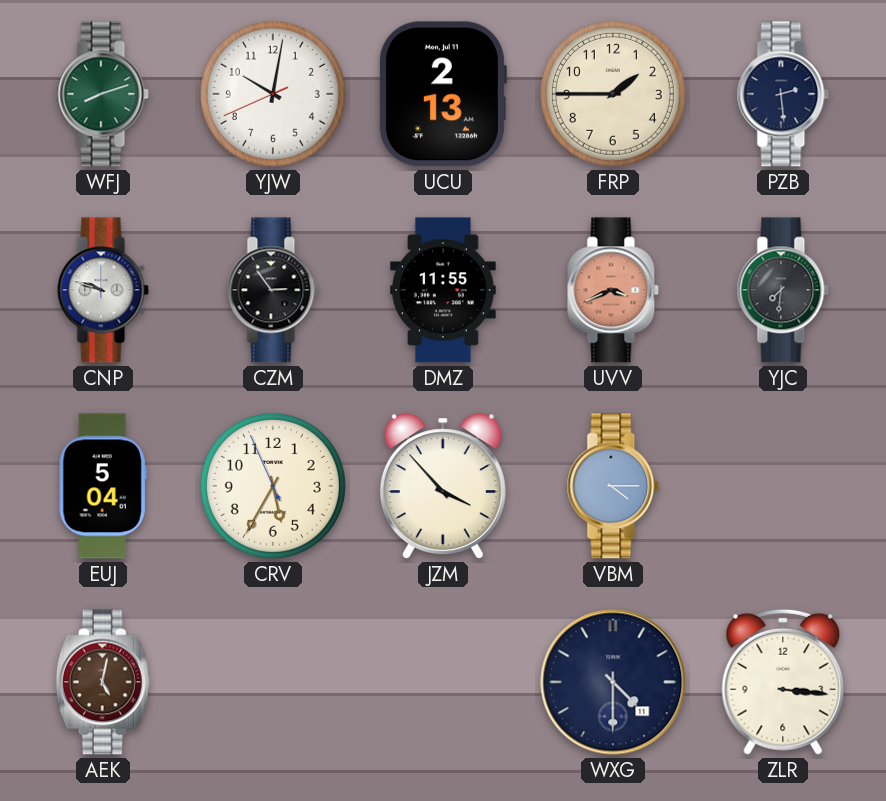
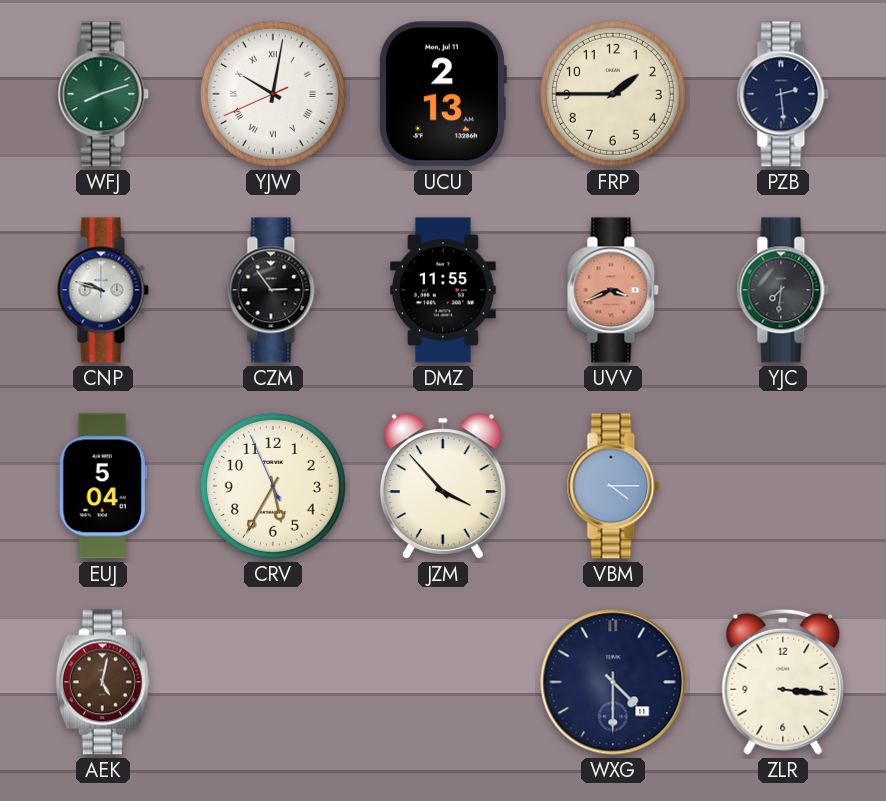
YJW numerals: Arabic -> Roman (273, 94)
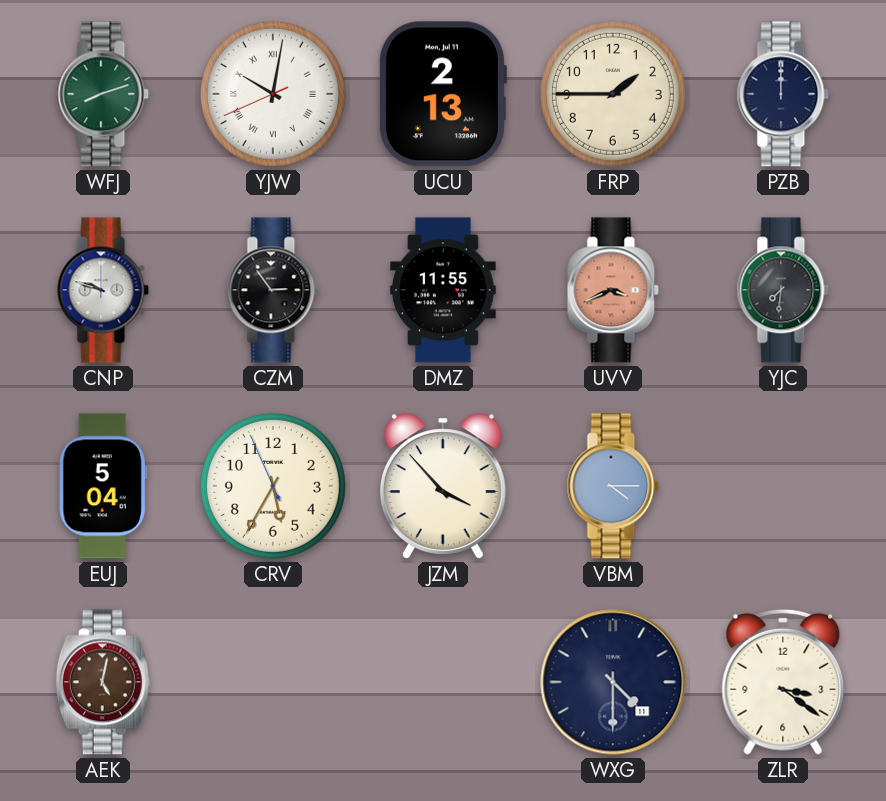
PZB: 2:29 -> 12:00 (783, 94)
ZLR: 3:16 -> 3:21 (783, 682)
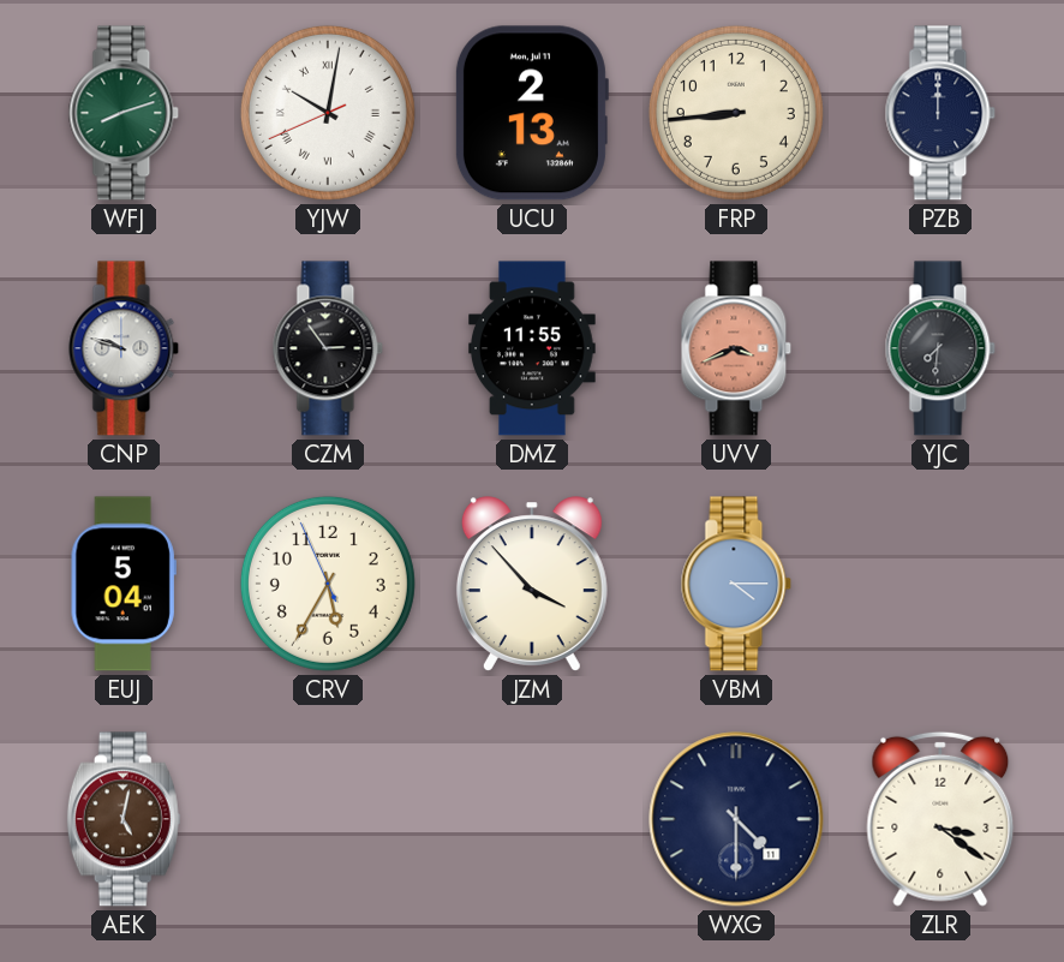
FRP: 1:45 -> 8:44 (736, 113)
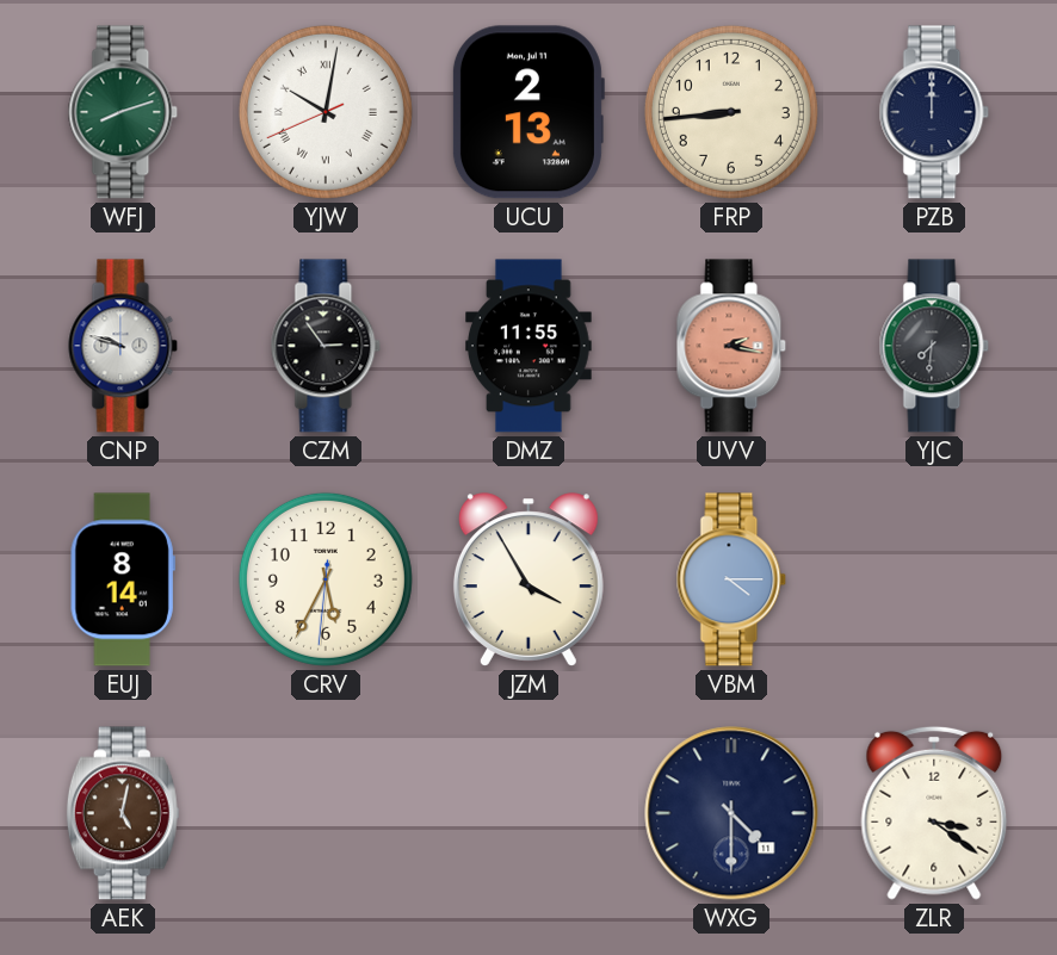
UVV: 3:41 -> 2:17 (731, 346)
EUJ: 5:04 -> 8:14 (123, 579)
CRV: 5:34:56 -> 5:34:31 (326, 579)
JZM: 3:53 -> 3:55 (528, 579)
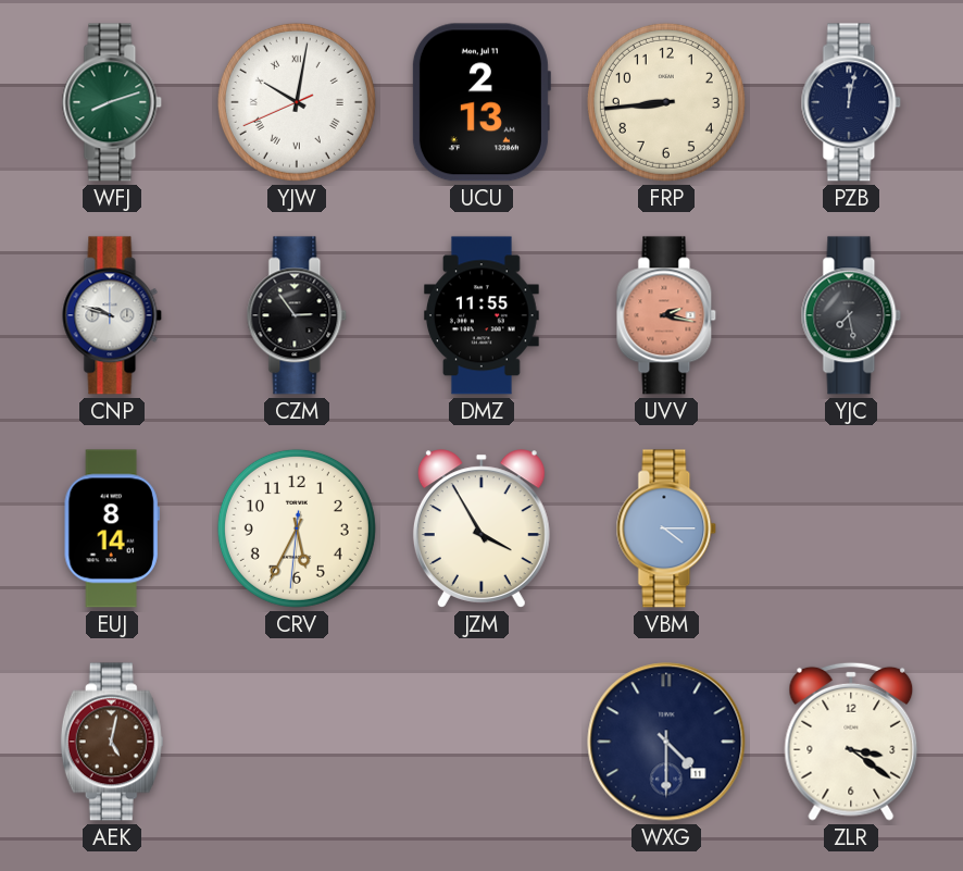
PZB: 12:00 -> 12:02 (851, 102)
YJC: 7:31 -> 7:28 (851, 315)
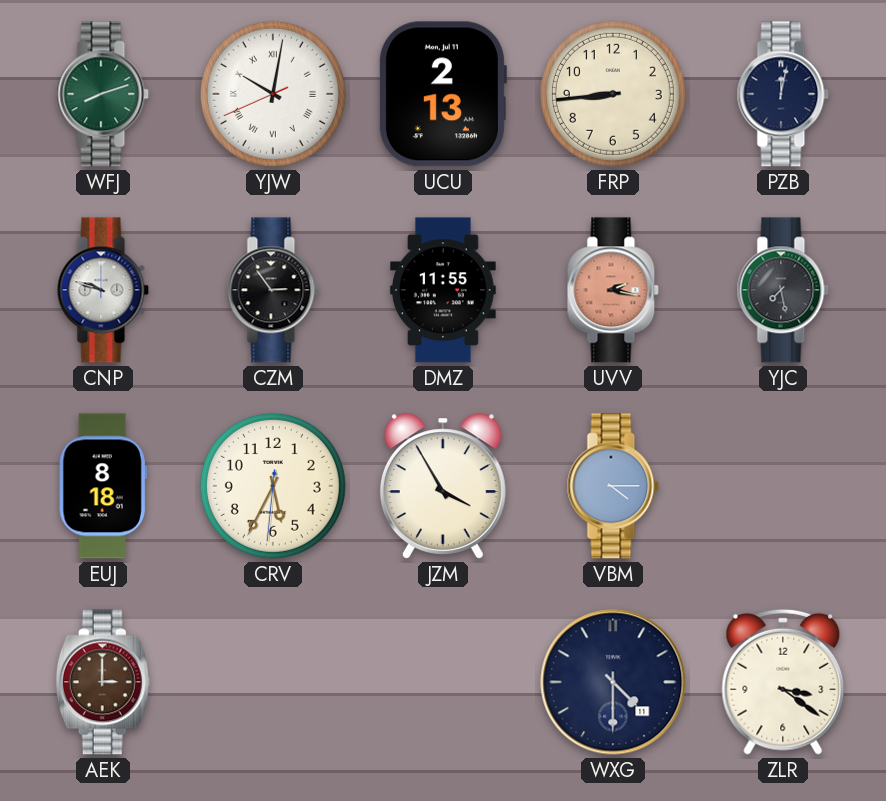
EUJ: 8:14 -> 8:18 (103, 486)
AEK: 5:02 -> 3:00 (103, 682)
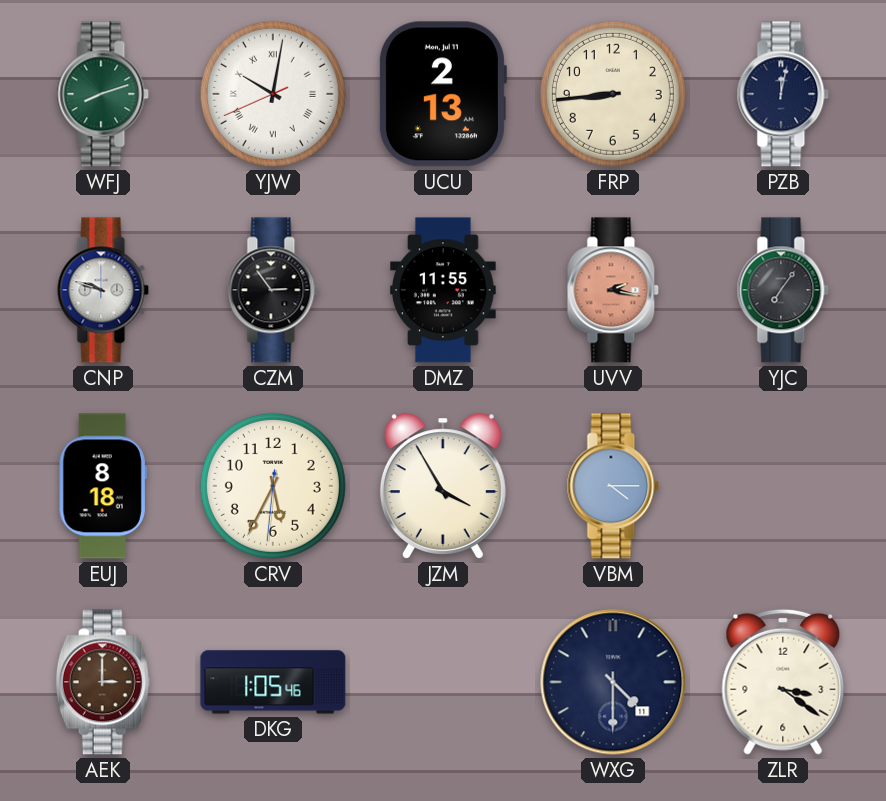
YJC: 7:28 -> 7:06 (783, 290)
DKG: none -> 1:05 (273, 682)
